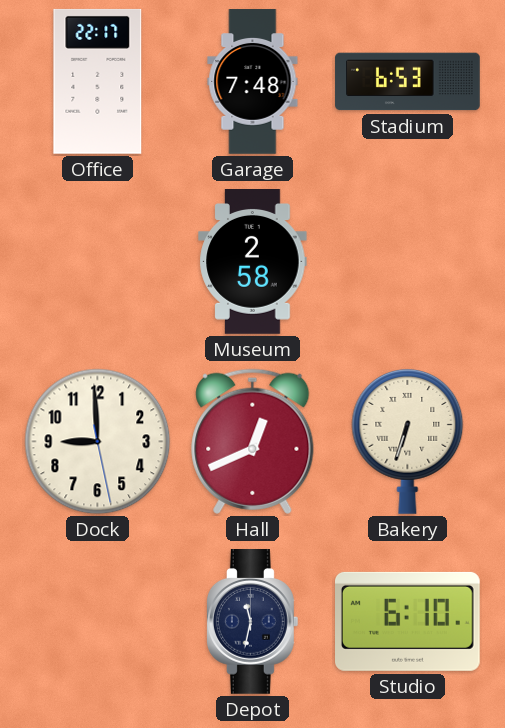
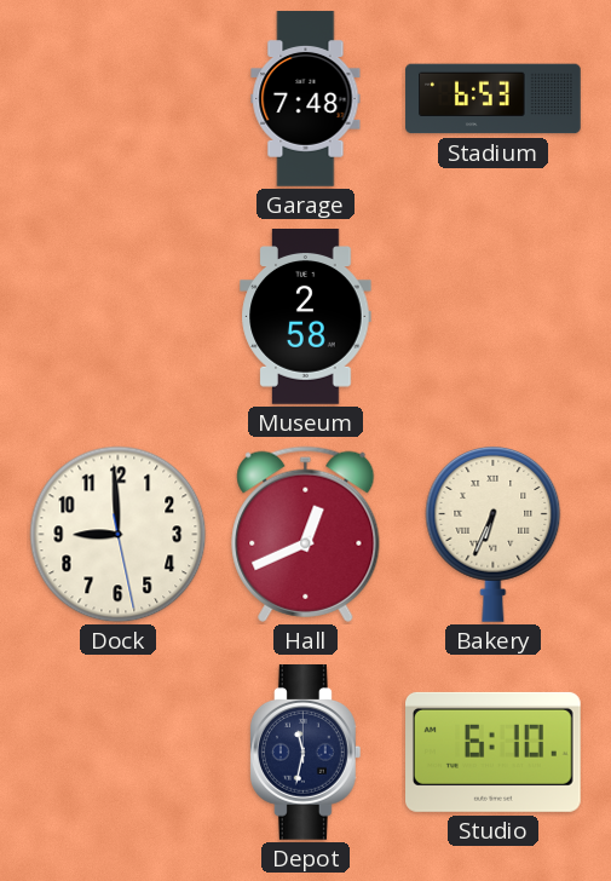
Office: 22:17 -> none (98, 81)
Bakery: 6:33 -> 6:34 (494, 534)
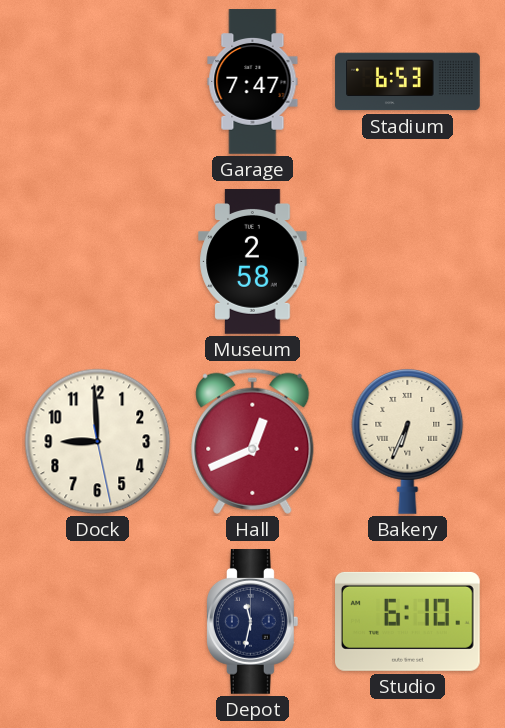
Garage: 7:48 -> 7:47 (253, 82)
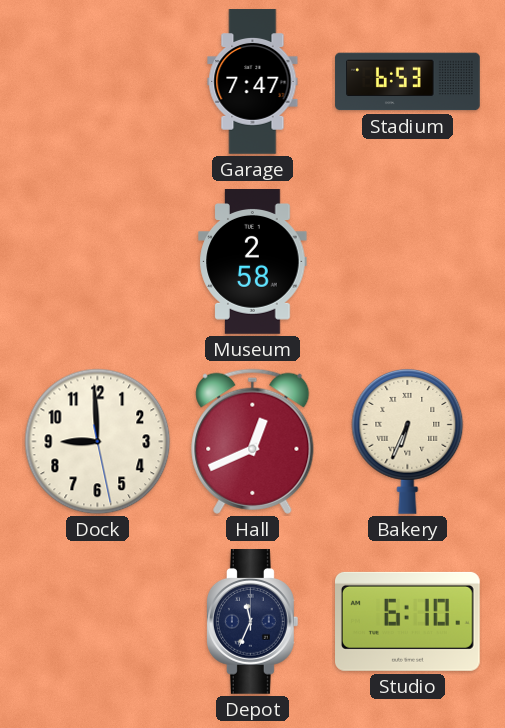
Depot: 11:32 -> 11:34 (252, 622)
